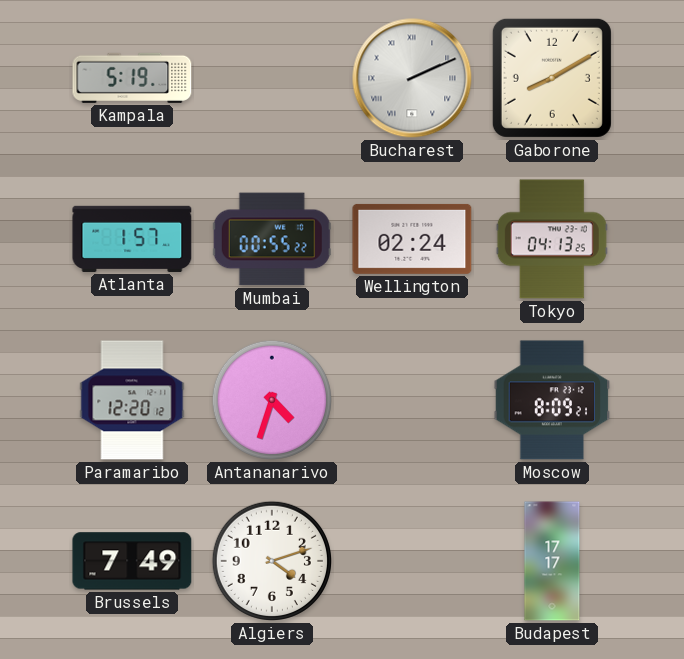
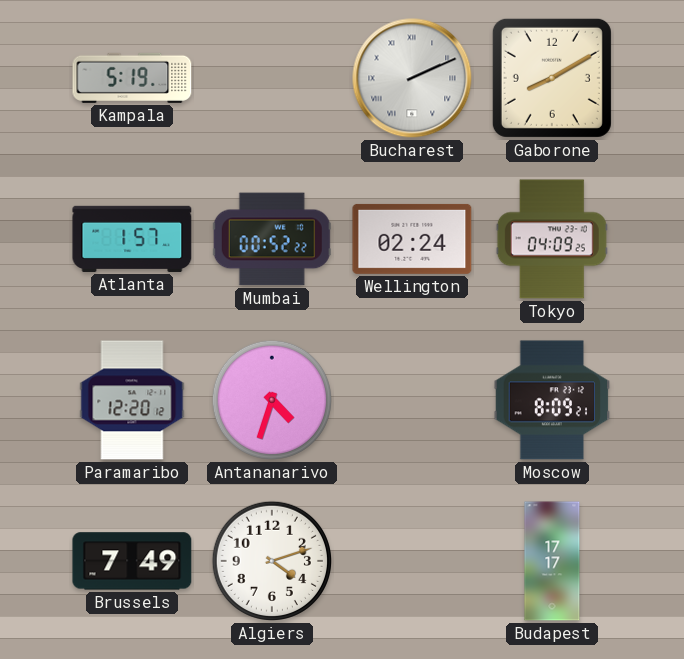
Mumbai: 00:55 -> 00:52 (272, 239)
Tokyo: 04:13 -> 04:09 (552, 239)
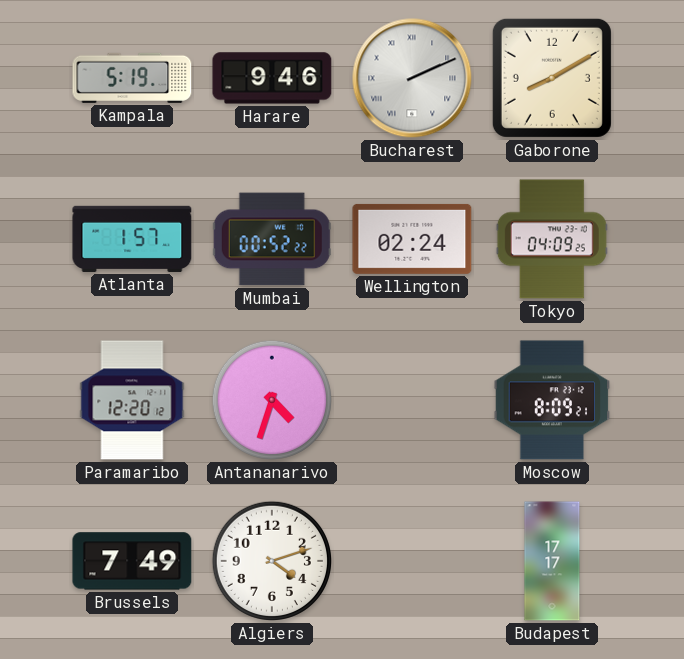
Harare: none -> 9:46 (272, 78)
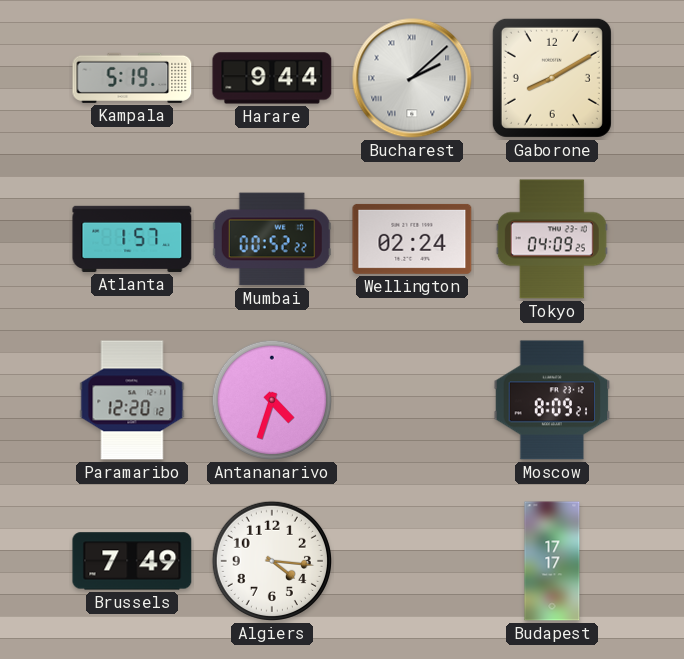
Harare: 9:46 -> 9:44 (272, 78)
Bucharest: 2:11 -> 2:08 (412, 78)
Algiers: 4:12 -> 4:16 (272, 561)
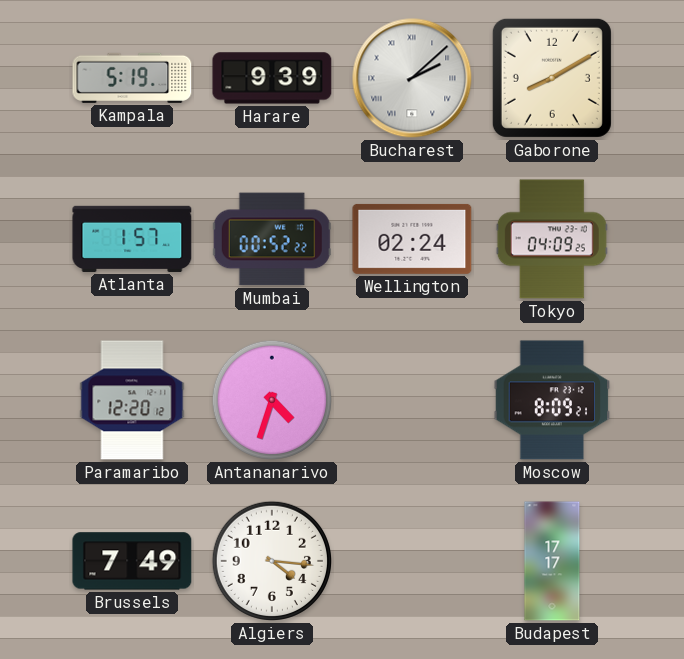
Harare: 9:44 -> 9:39 (272, 78)
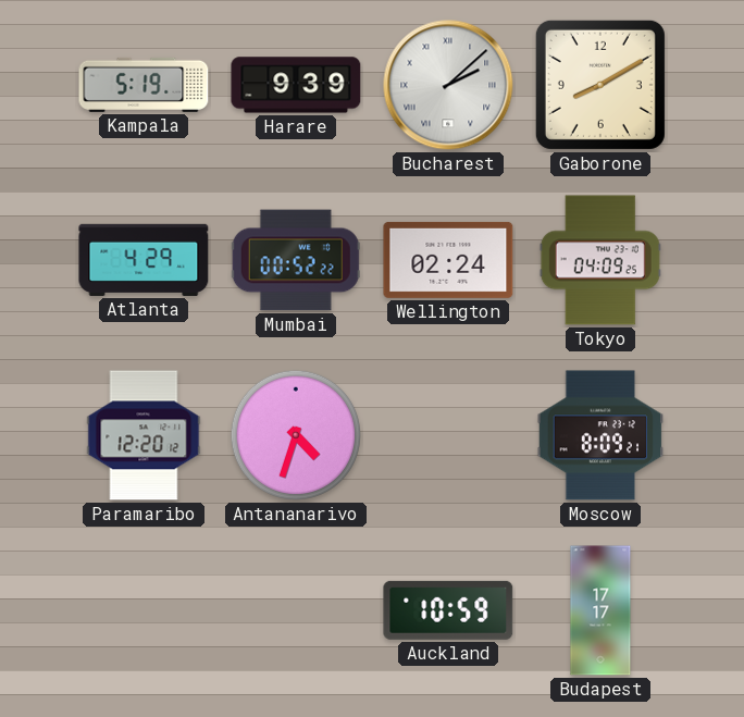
Atlanta: 1:57 -> 4:29 (144, 260)
Brussels: 7:49 -> none (132, 561)
Algiers: 4:16 -> none (272, 561)
Auckland: none -> 10:59 (448, 610)
